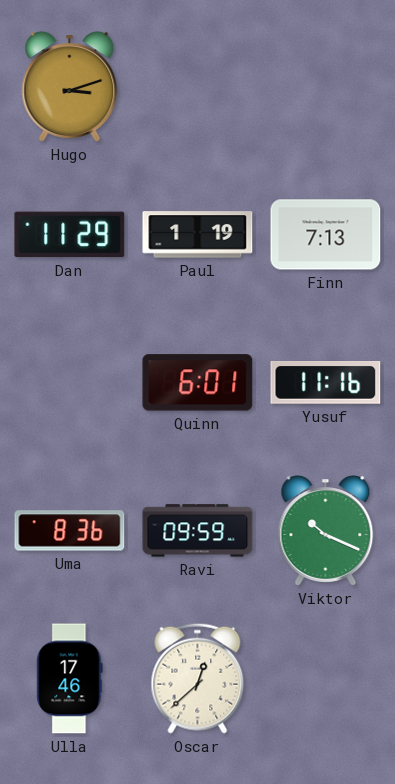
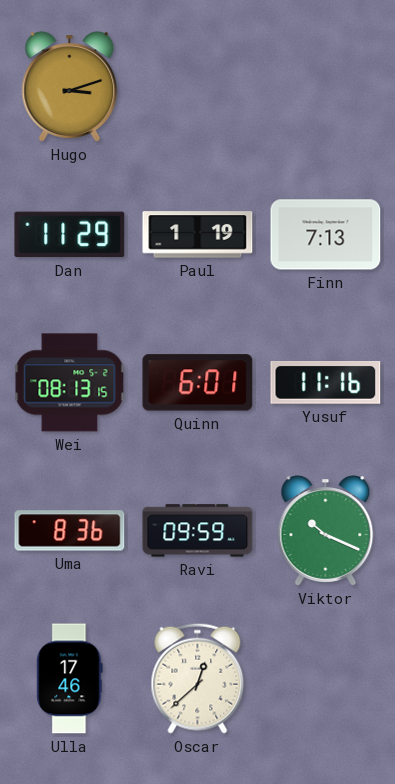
Wei: none -> 08:13 (70, 383)
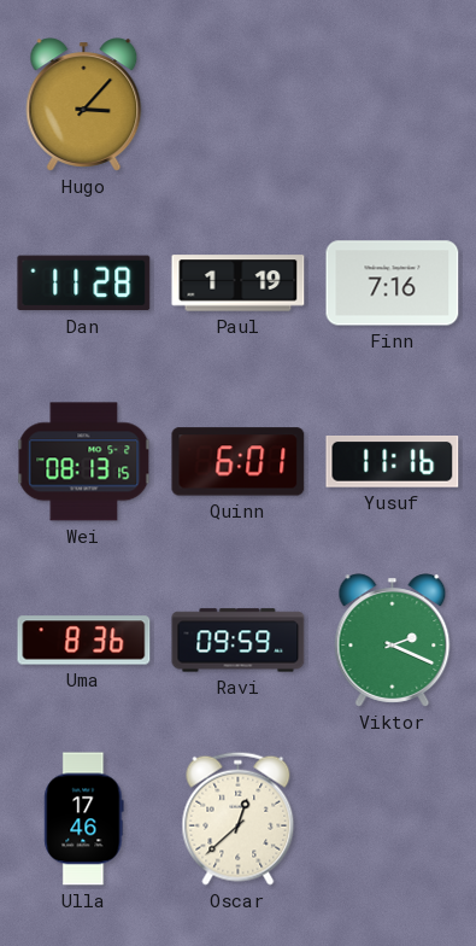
Hugo: 3:12 -> 3:07 (84, 105)
Dan: 11:29 -> 11:28 (84, 284)
Finn: 7:13 -> 7:16 (393, 284)
Viktor: 10:19 -> 2:19 (393, 641)
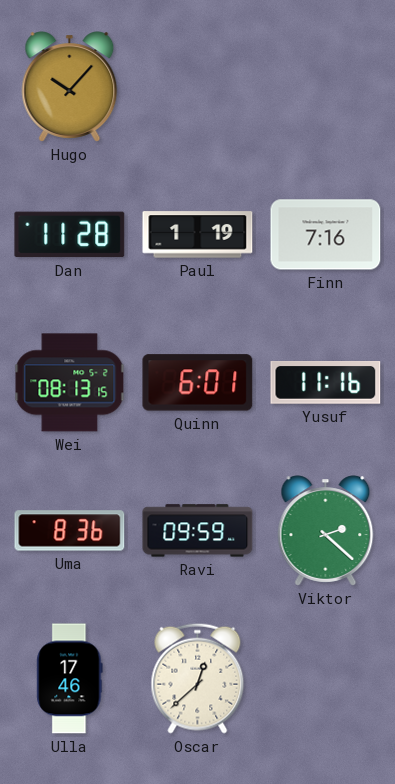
Hugo: 3:07 -> 10:07 (70, 87)
Viktor: 2:19 -> 2:22 (326, 531)
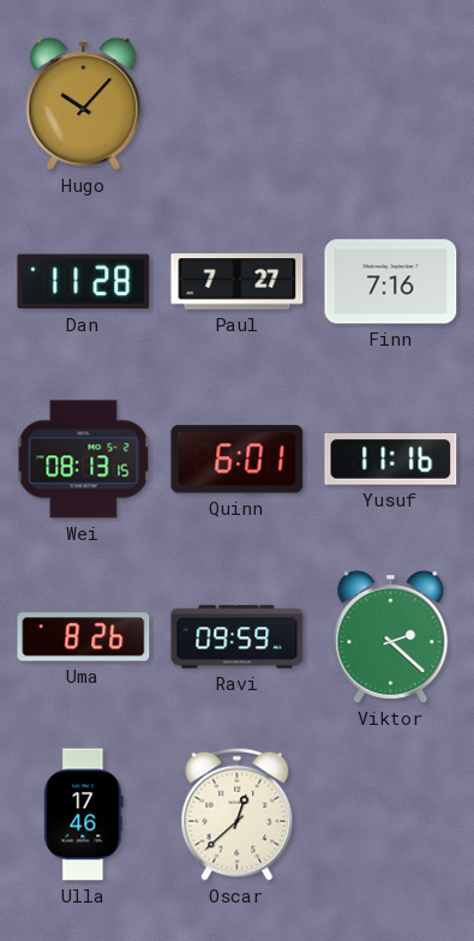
Paul: 1:19 -> 7:27 (238, 282)
Uma: 8:36 -> 8:26 (84, 637)
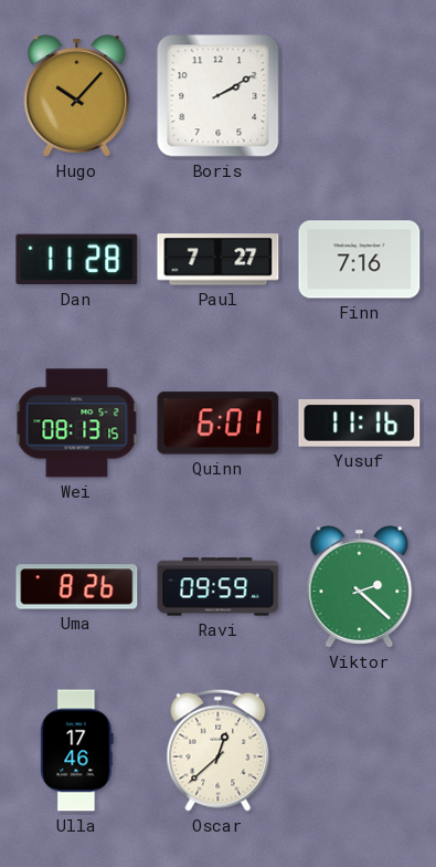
Boris: none -> 2:10 (219, 96)
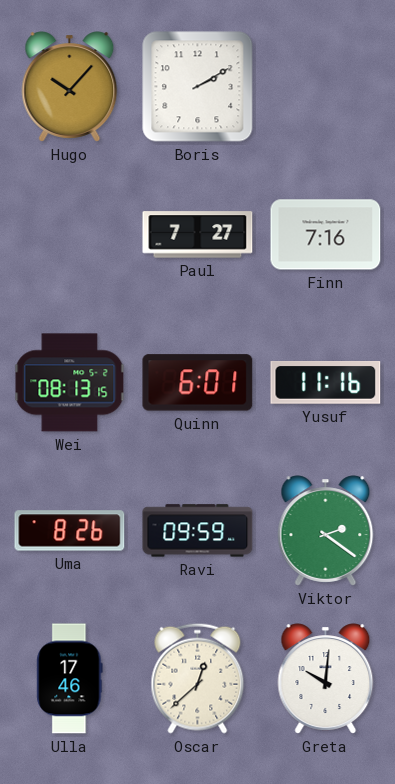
Dan: 11:28 -> none (77, 260)
Viktor: 2:22 -> 2:21 (326, 531)
Greta: none -> 10:01 (326, 679)
